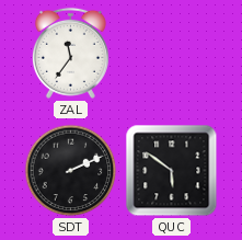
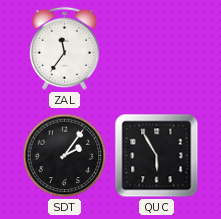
SDT: 2:11 -> 2:06 (65, 156)
QUC: 5:51 -> 5:55 (157, 156)
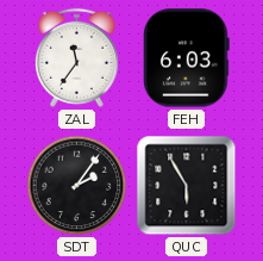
FEH: none -> 6:03 (187, 58)
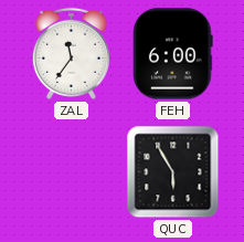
FEH: 6:03 -> 6:00 (173, 54)
SDT: 2:06 -> none (77, 186)
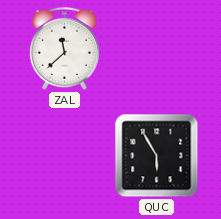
ZAL: 11:36 -> 11:38 (64, 48)
FEH: 6:00 -> none (173, 54)
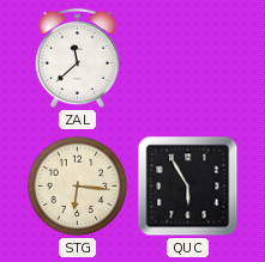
STG: none -> 6:16 (78, 187)
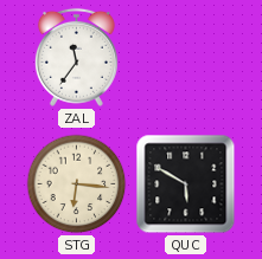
ZAL: 11:38 -> 11:36 (76, 57)
QUC: 5:55 -> 5:50 (186, 184)
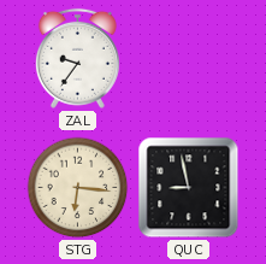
ZAL: 11:36 -> 9:36 (77, 58)
QUC: 5:50 -> 8:58 (189, 188)
